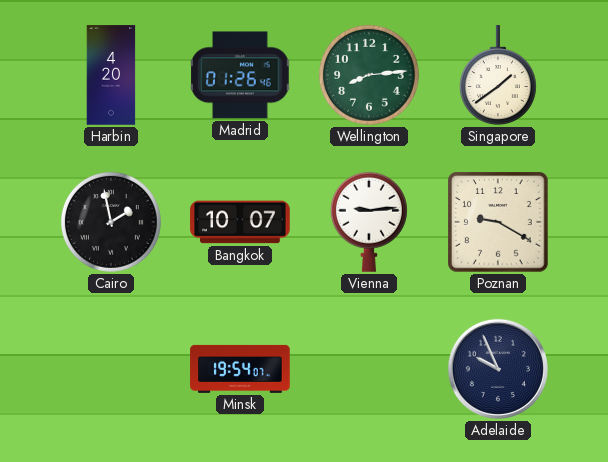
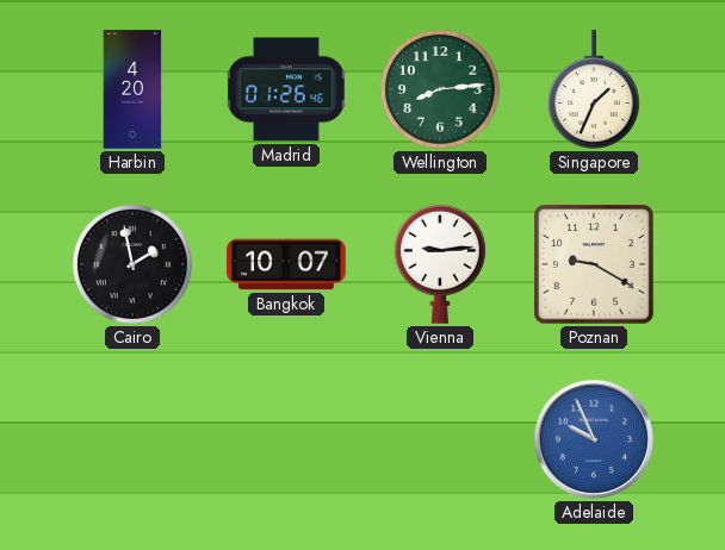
Singapore: 1:39 -> 1:34 (594, 89)
Minsk: 19:54 -> none (240, 369)
Adelaide dial: navy -> blue (594, 439)
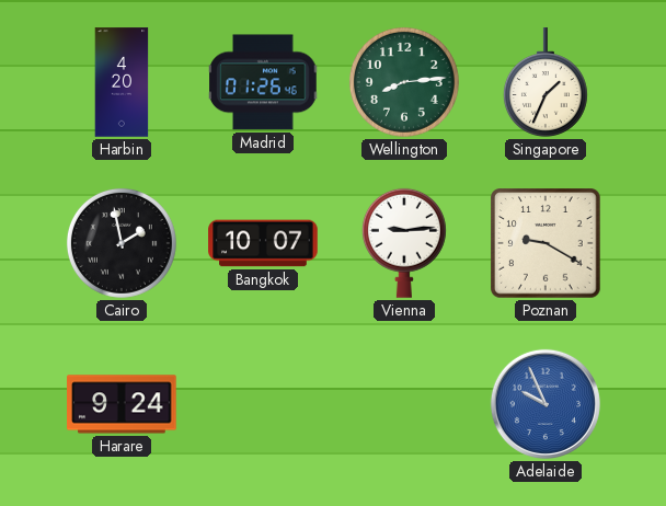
Harare: none -> 9:24 (122, 404)
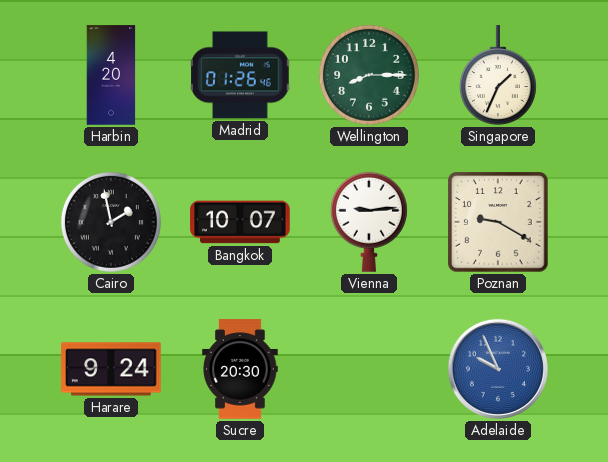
Wellington: 8:14 -> 8:15 (369, 75)
Sucre: none -> 20:30 (240, 369)
